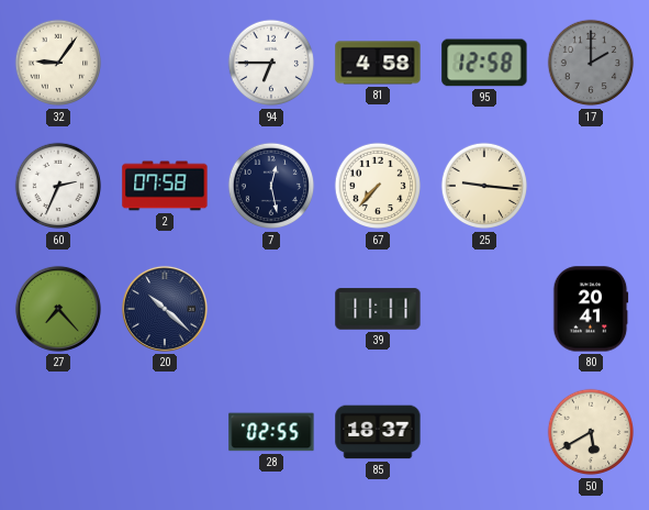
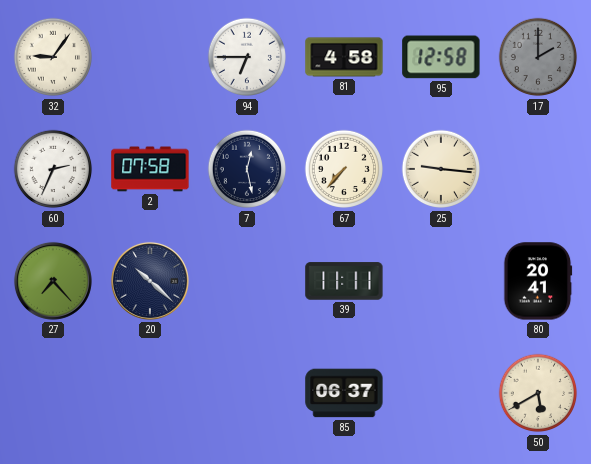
28: 02:55 -> none (271, 432)
85: 18:37 -> 06:37 (344, 393)
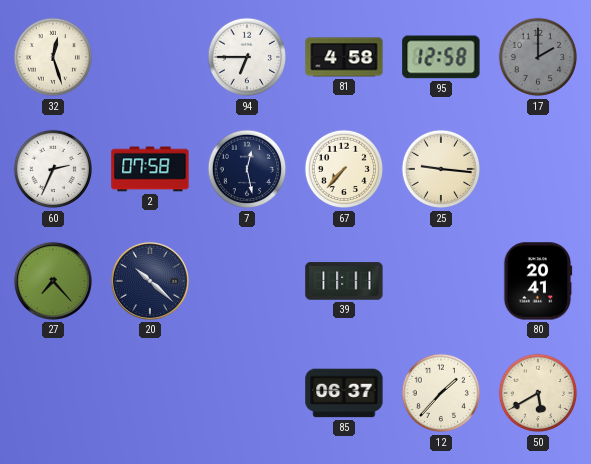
32: 9:06 -> 12:27 (53, 57)
12: none -> 1:37 (441, 393)
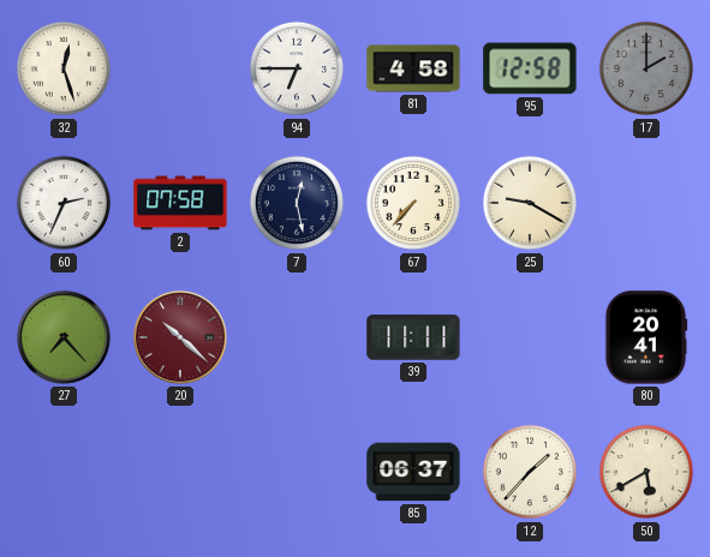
25: 9:16 -> 9:20 (530, 203)
20 dial: navy -> burgundy (180, 337)
